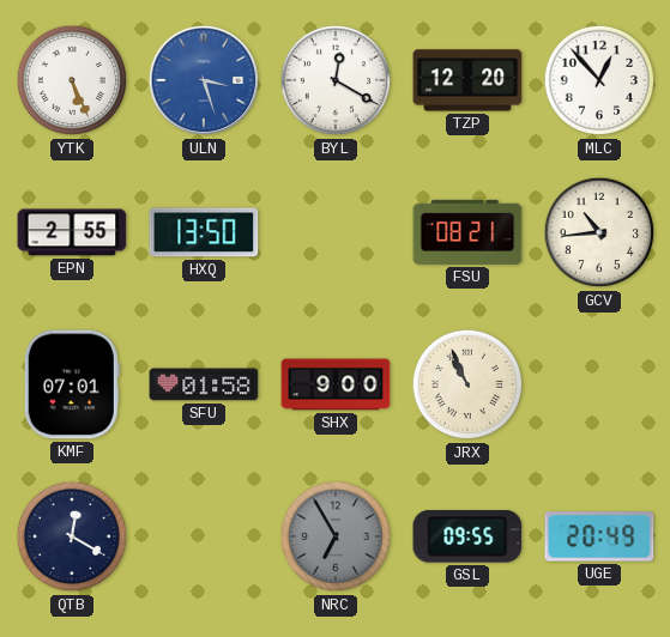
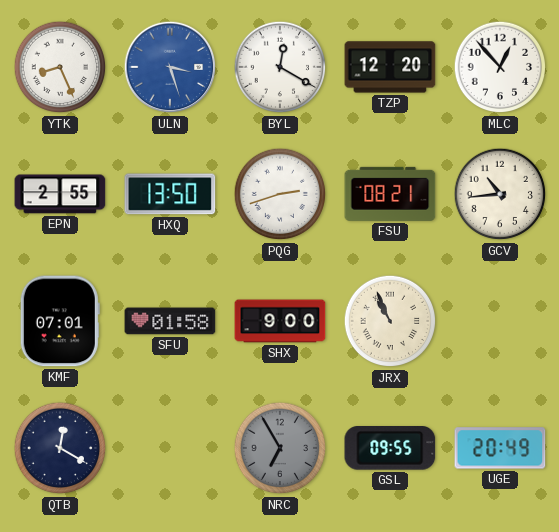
YTK: 5:26 -> 8:26 (60, 67)
PQG: none -> 2:42 (280, 194)
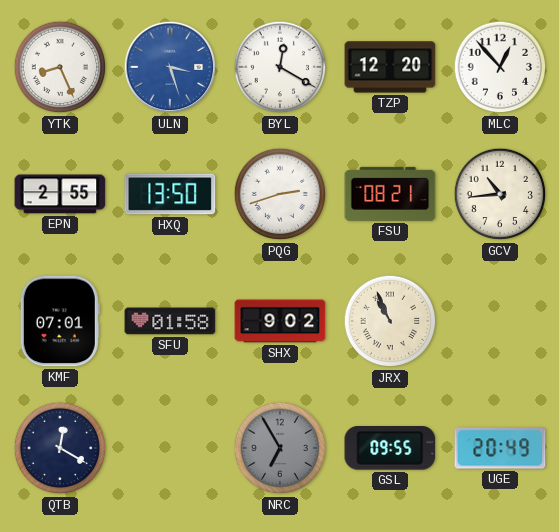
SHX: 9:00 -> 9:02 (280, 321)
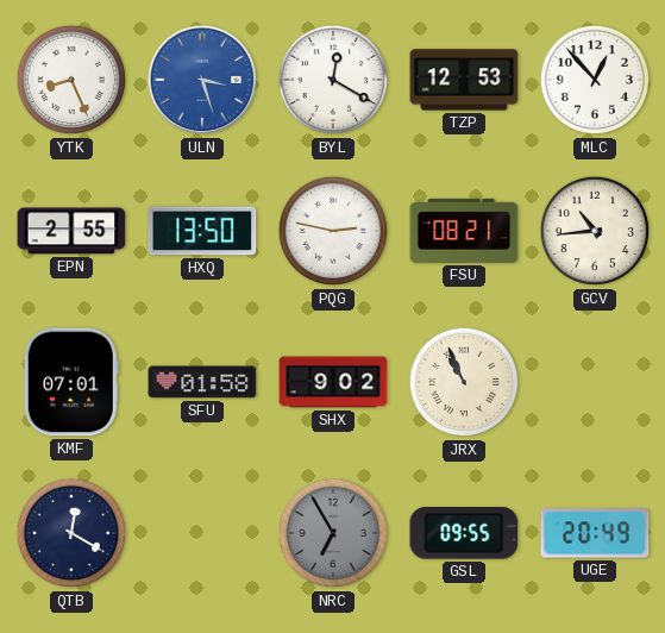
TZP: 12:20 -> 12:53 (464, 80)
PQG: 2:42 -> 2:47 (333, 231)
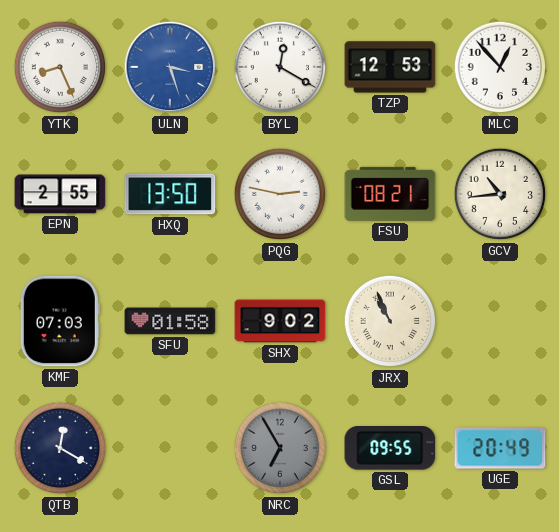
KMF: 07:01 -> 07:03 (60, 321)
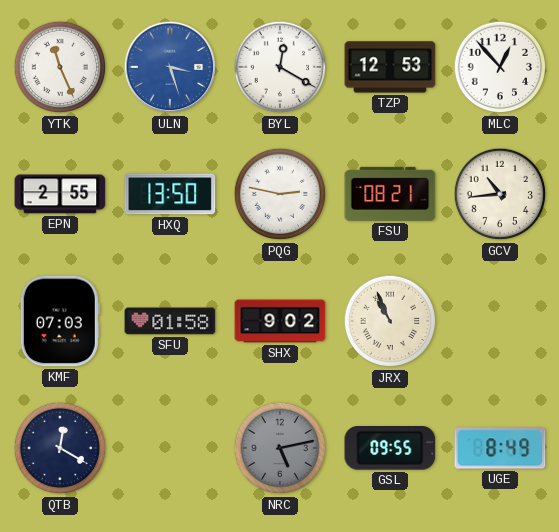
YTK: 8:26 -> 11:26 (60, 67)
NRC: 6:55 -> 5:13 (280, 448)
UGE: 20:49 -> 8:49 (500, 448)
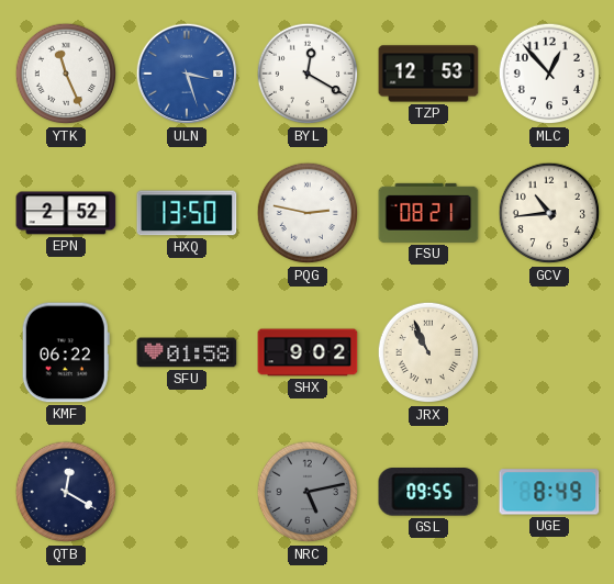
EPN: 2:55 -> 2:52 (66, 213)
KMF: 07:03 -> 06:22 (66, 352)
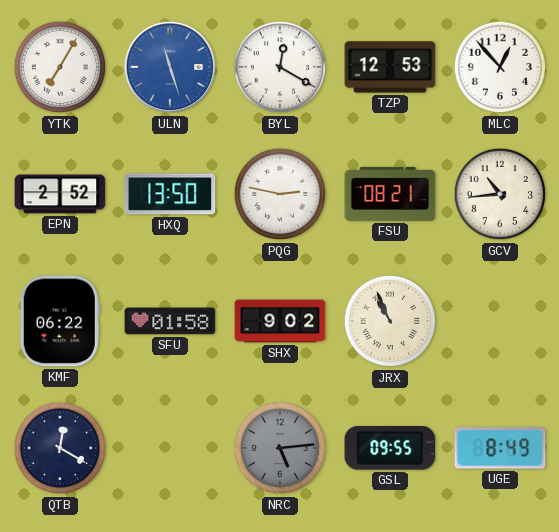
YTK: 11:26 -> 7:05 (60, 67)
ULN: 3:27 -> 11:27 (170, 67)
NRC: 5:13 -> 5:14 (280, 448)
